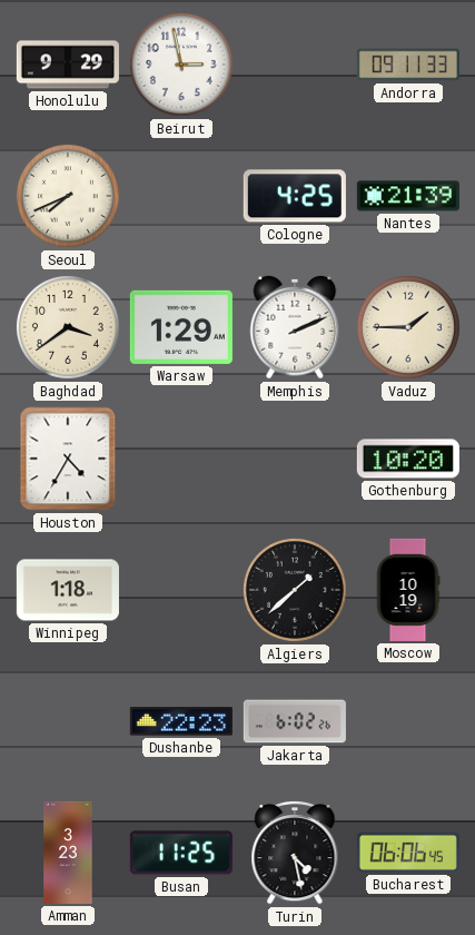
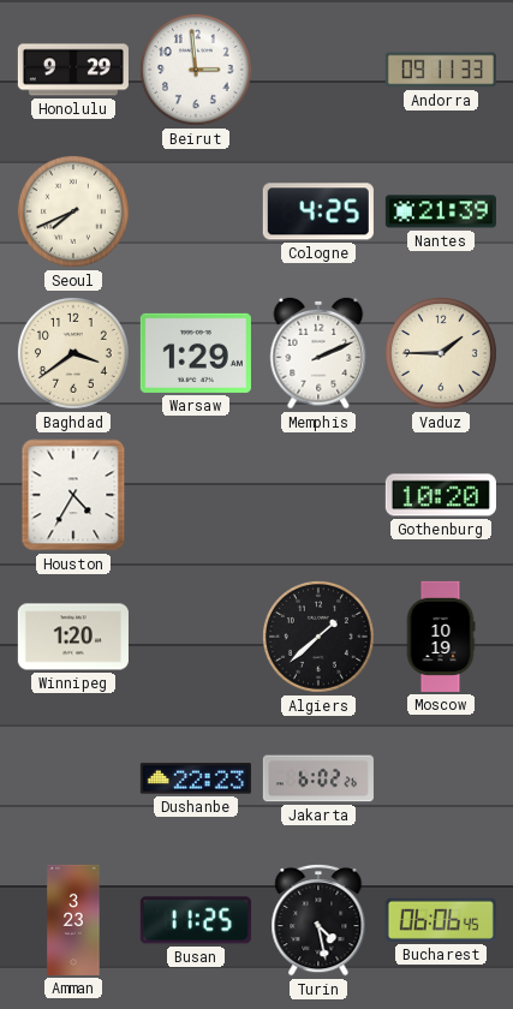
Beirut: 2:58 -> 2:59 (196, 70)
Winnipeg: 1:18 -> 1:20 (73, 637)
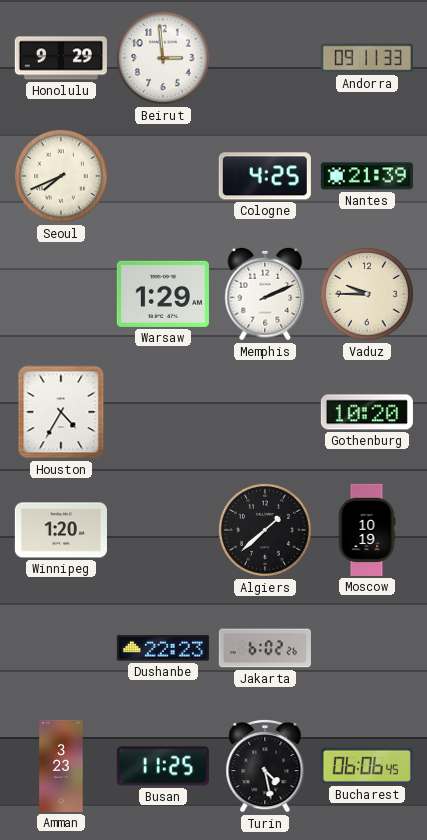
Baghdad: 3:39 -> none (73, 353)
Vaduz: 1:45 -> 9:45 (367, 294)
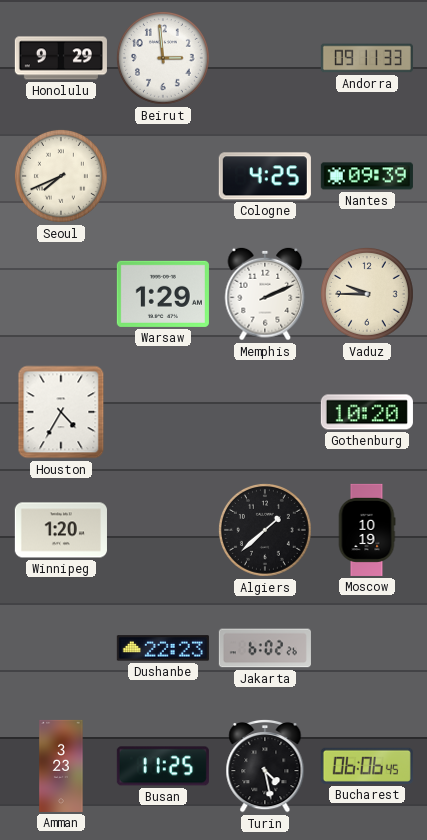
Nantes: 21:39 -> 09:39 (367, 176)
